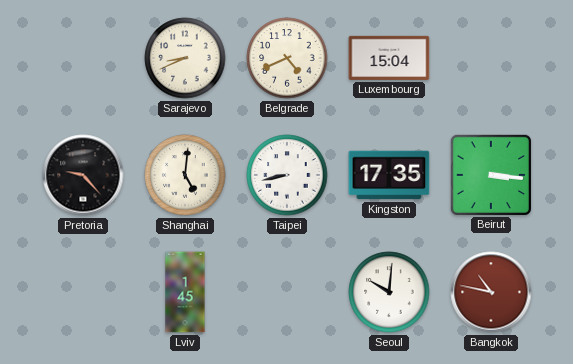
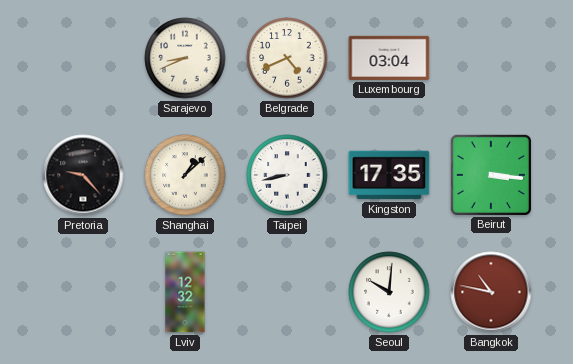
Luxembourg: 15:04 -> 03:04 (389, 58)
Shanghai: 5:01 -> 1:08 (185, 175)
Lviv: 1:45 -> 12:32 (185, 292)
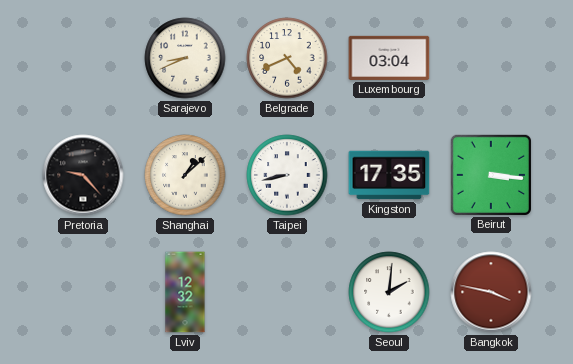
Seoul: 10:01 -> 2:01 (389, 292)
Bangkok: 10:47 -> 3:47 (491, 292)
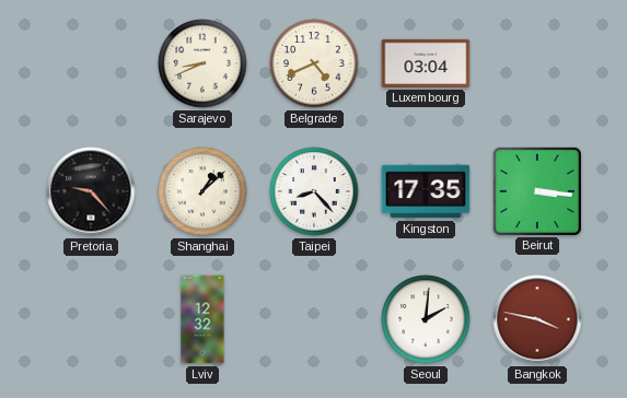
Taipei: 8:43 -> 8:23 (314, 191)
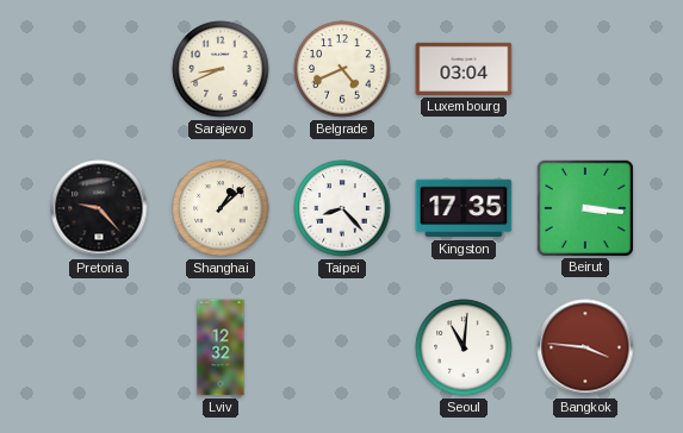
Seoul: 2:01 -> 11:01 (464, 347)
Bangkok: 3:47 -> 3:46 (585, 347)
